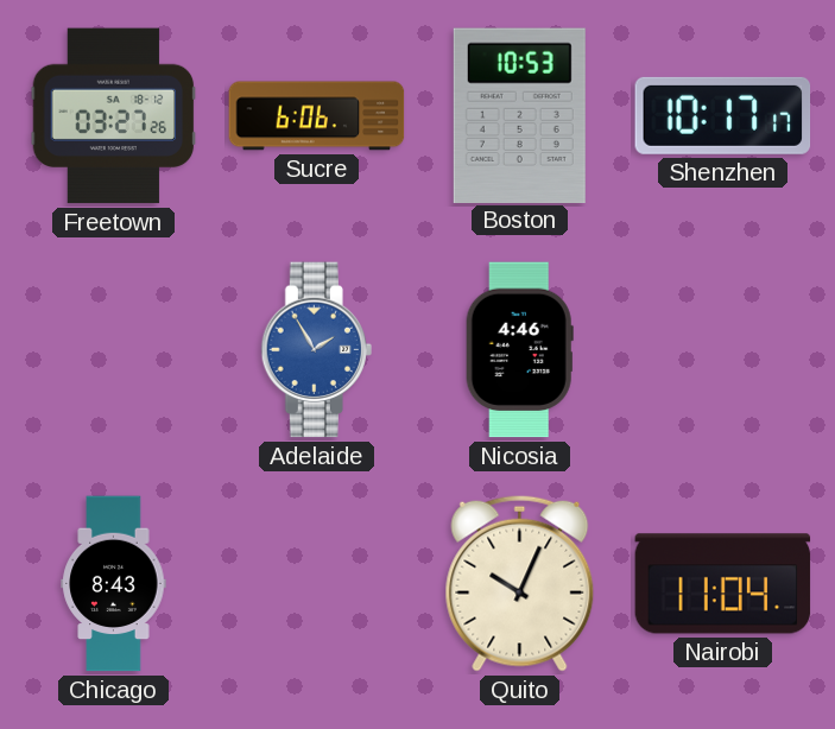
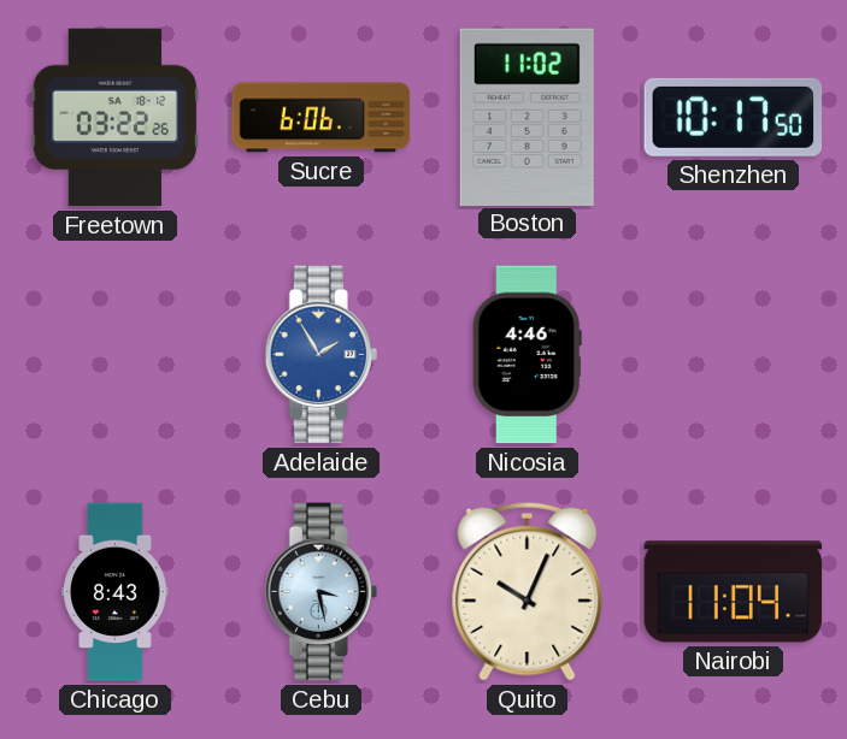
Freetown: 03:27 -> 03:22 (116, 118)
Boston: 10:53 -> 11:02 (527, 117)
Shenzhen: 10:17:17 -> 10:17:50 (734, 117)
Cebu: none -> 3:28 (320, 592)
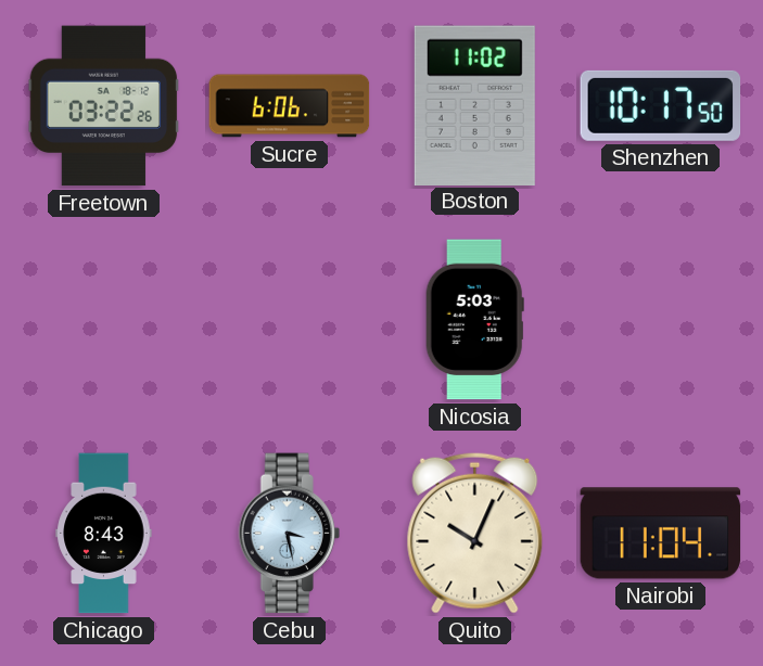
Adelaide: 1:55 -> none (320, 355)
Nicosia: 4:46 -> 5:03 (474, 320)
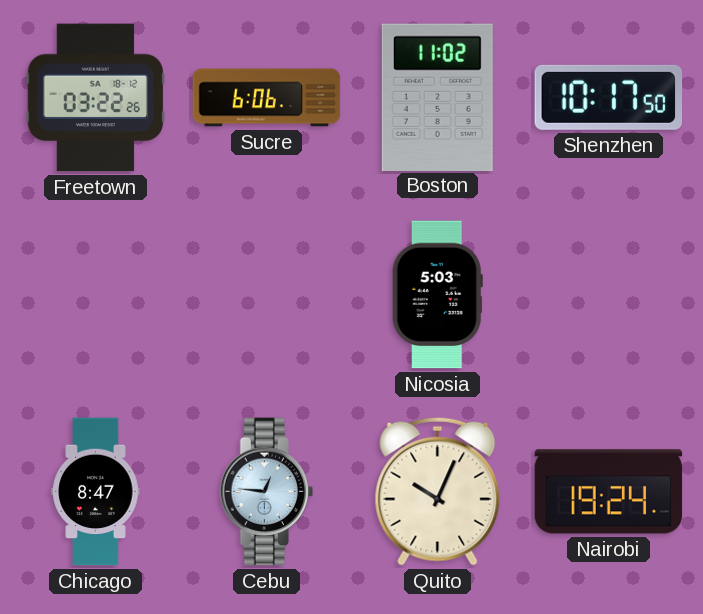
Chicago: 8:43 -> 8:47 (96, 492)
Cebu: 3:28 -> 12:46 (266, 492)
Nairobi: 11:04 -> 19:24 (609, 492)
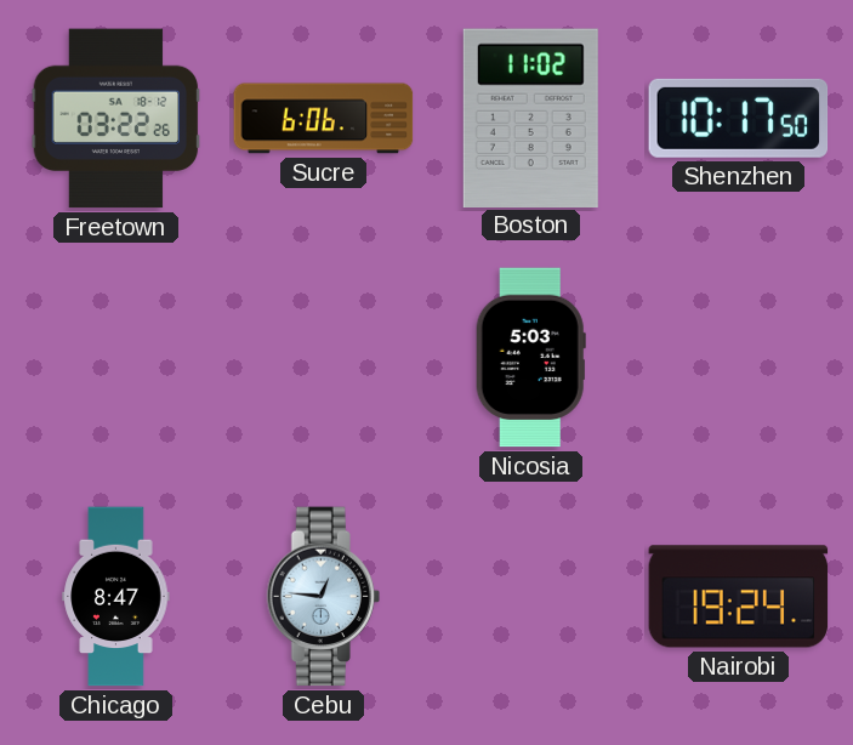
Quito: 10:04 -> none (438, 491)
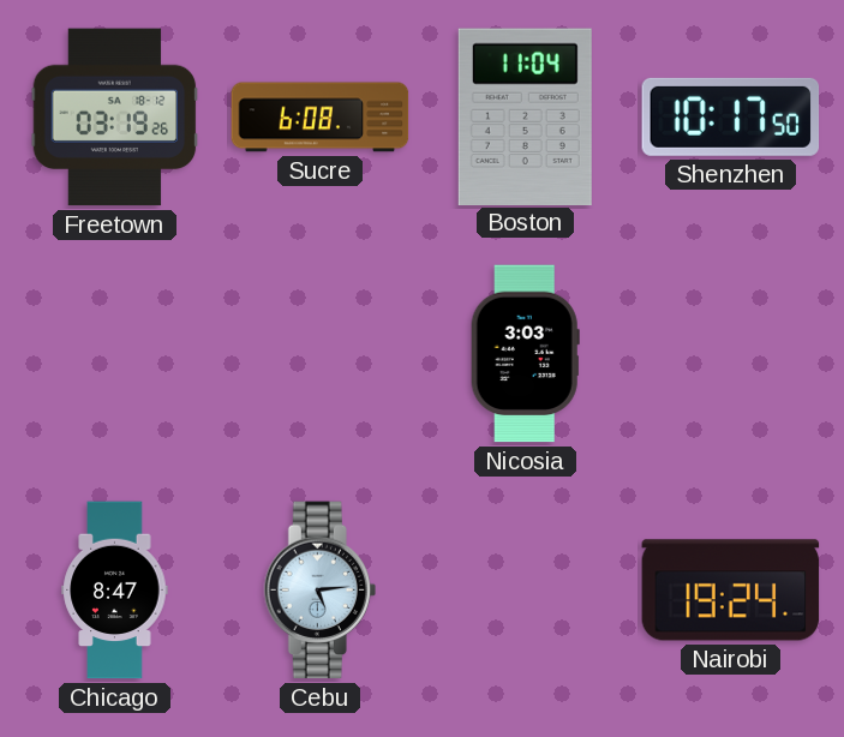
Freetown: 03:22 -> 03:19 (115, 118)
Sucre: 6:06 -> 6:08 (321, 118)
Boston: 11:02 -> 11:04 (525, 116)
Nicosia: 5:03 -> 3:03 (525, 354)
Cebu: 12:46 -> 5:14 (319, 591)
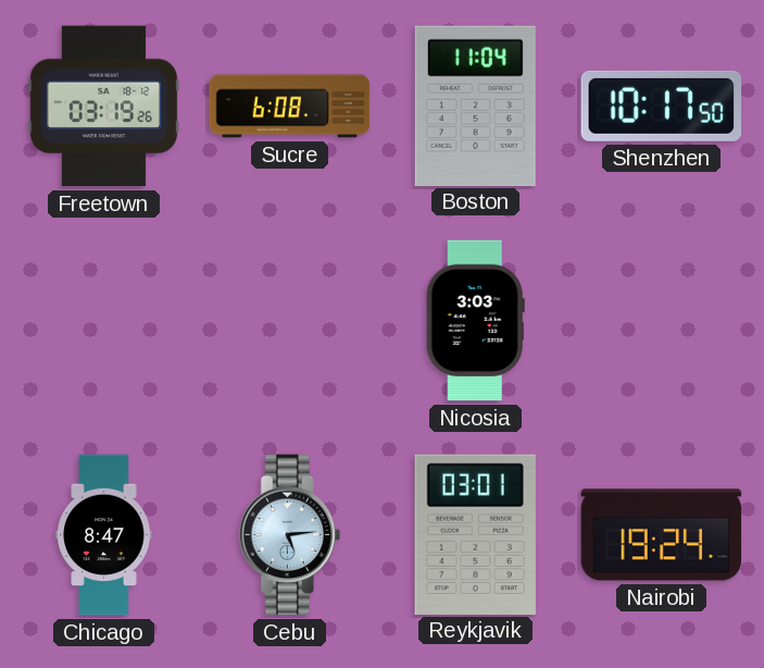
Reykjavik: none -> 03:01 (475, 534)
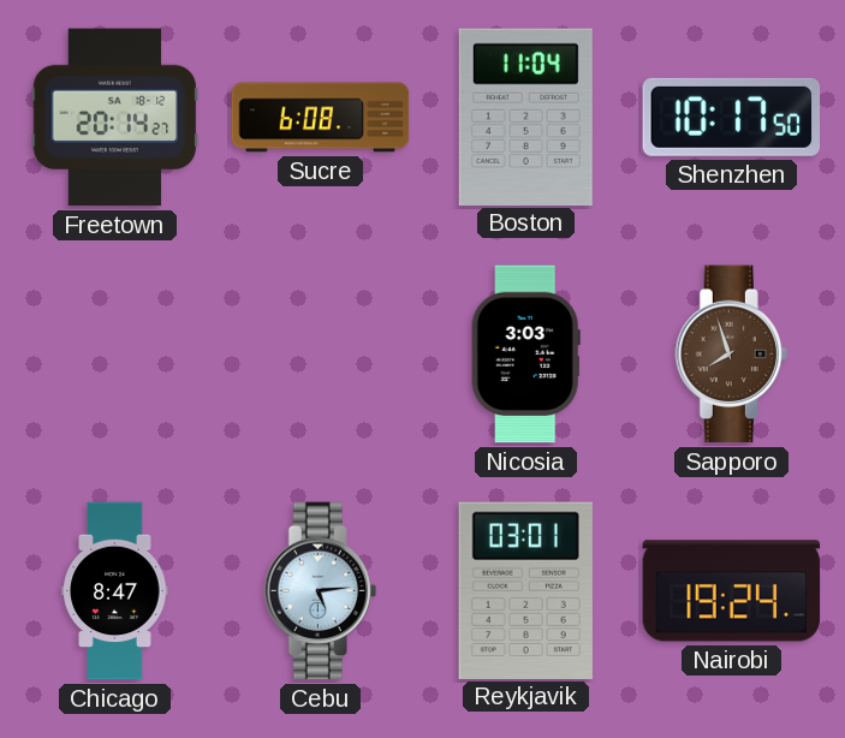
Freetown: 03:19 -> 20:14 (115, 118)
Sapporo: none -> 7:57 (731, 355)
